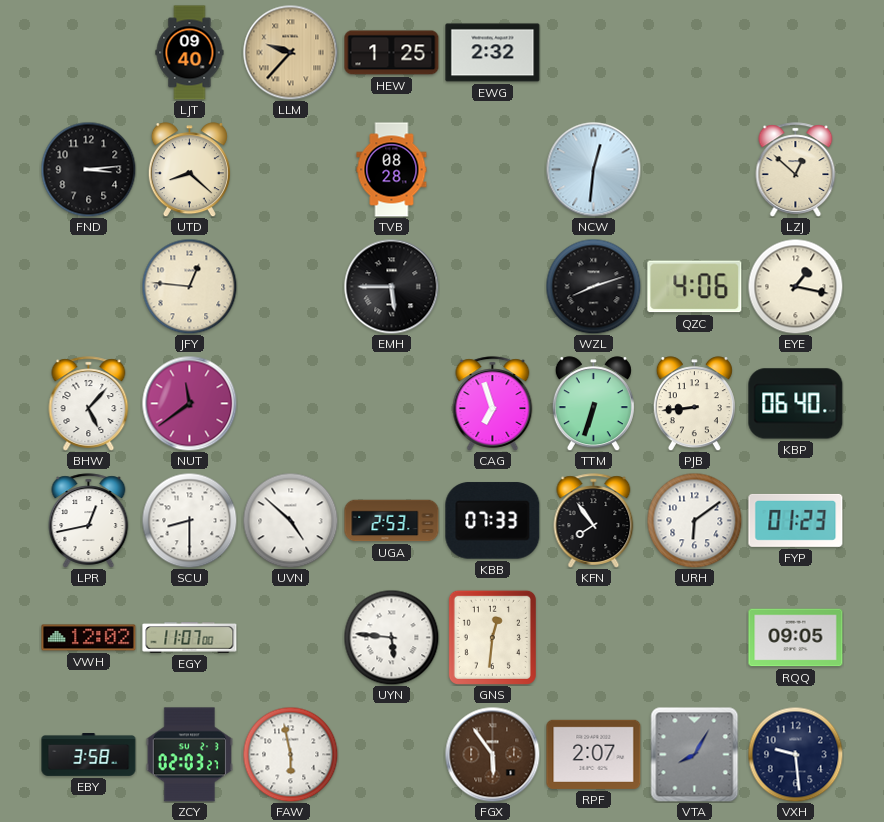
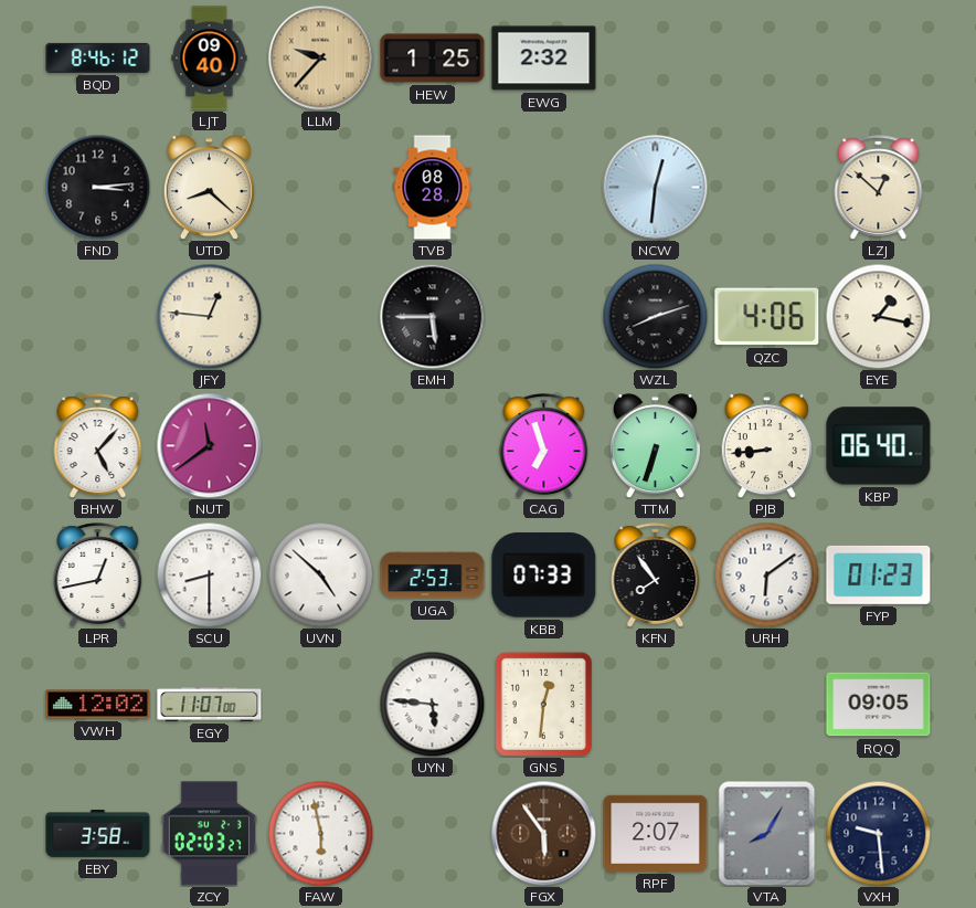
BQD: none -> 8:46 (98, 57)
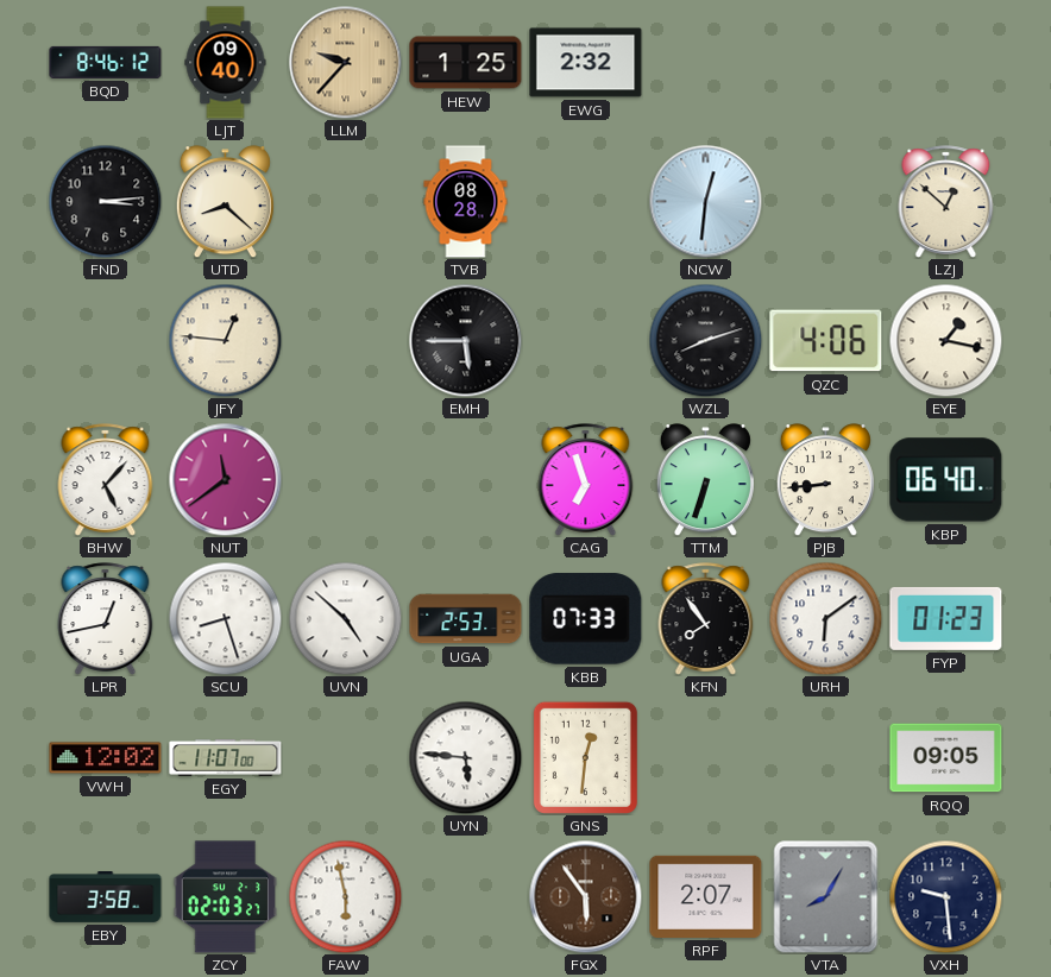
SCU: 8:30 -> 8:27 (225, 618)
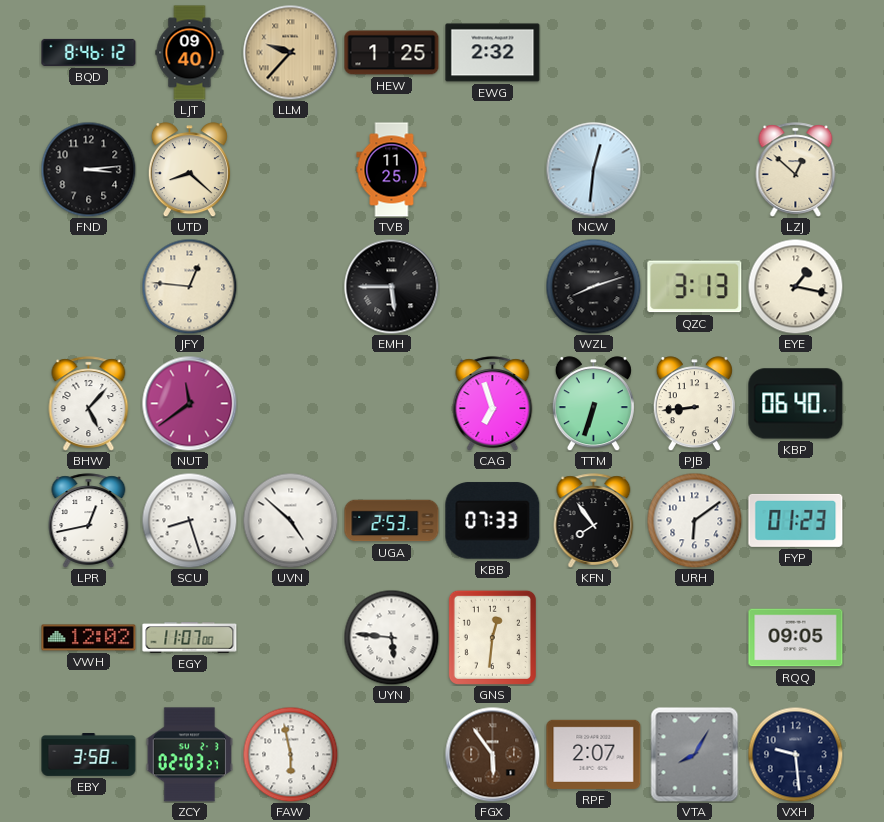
TVB: 08:28 -> 11:25 (392, 170)
QZC: 4:06 -> 3:13 (695, 287)
